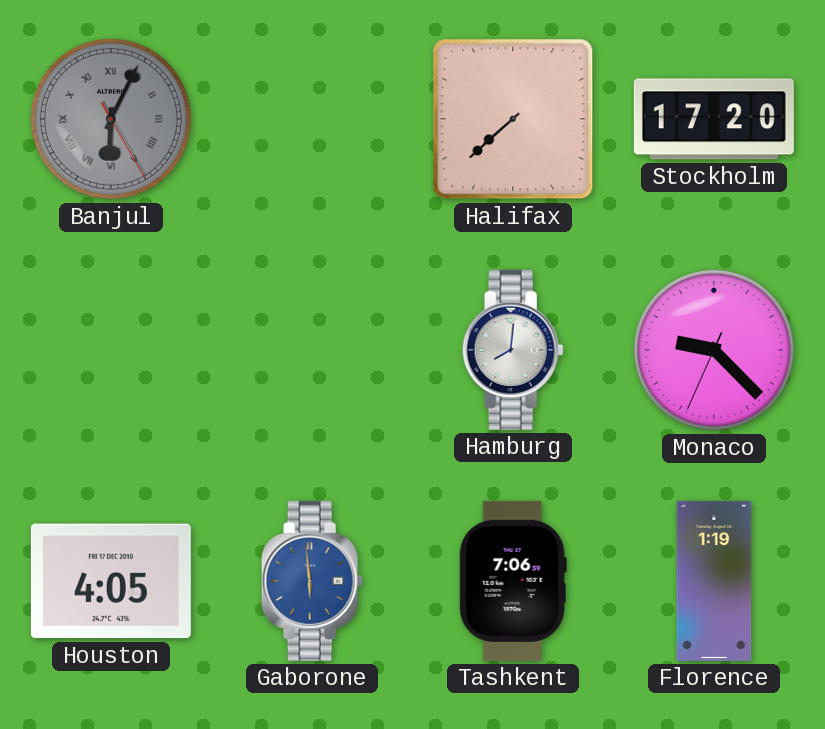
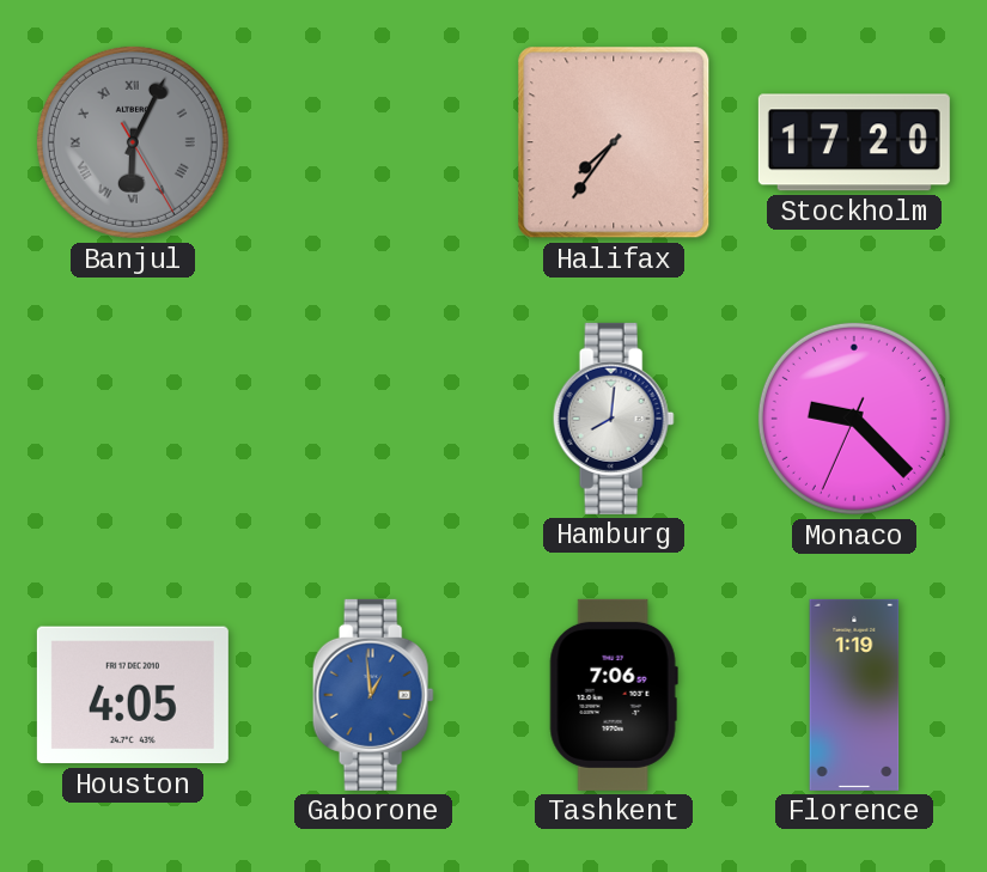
Halifax: 7:38 -> 7:36 (614, 142)
Gaborone: 5:59 -> 12:59 (373, 695)
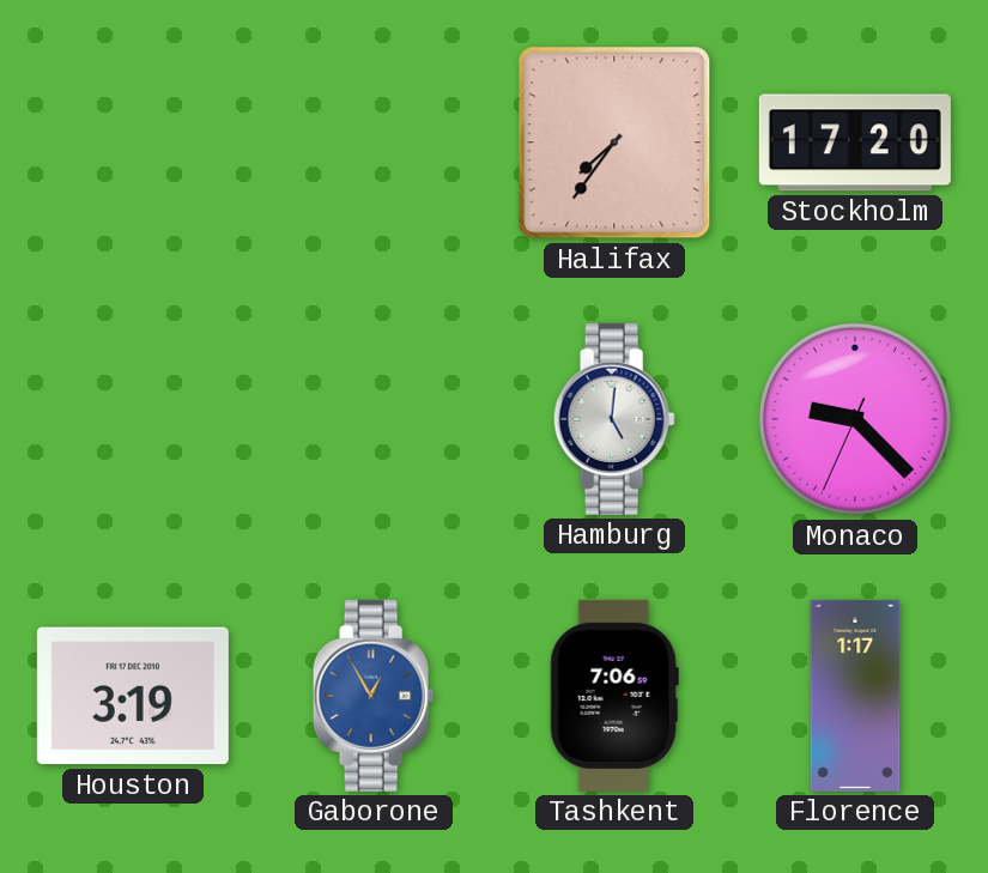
Banjul: 6:04 -> none (133, 142)
Hamburg: 8:01 -> 5:01 (614, 419)
Houston: 4:05 -> 3:19 (133, 696)
Gaborone: 12:59 -> 12:55 (374, 696)
Florence: 1:19 -> 1:17 (855, 696)
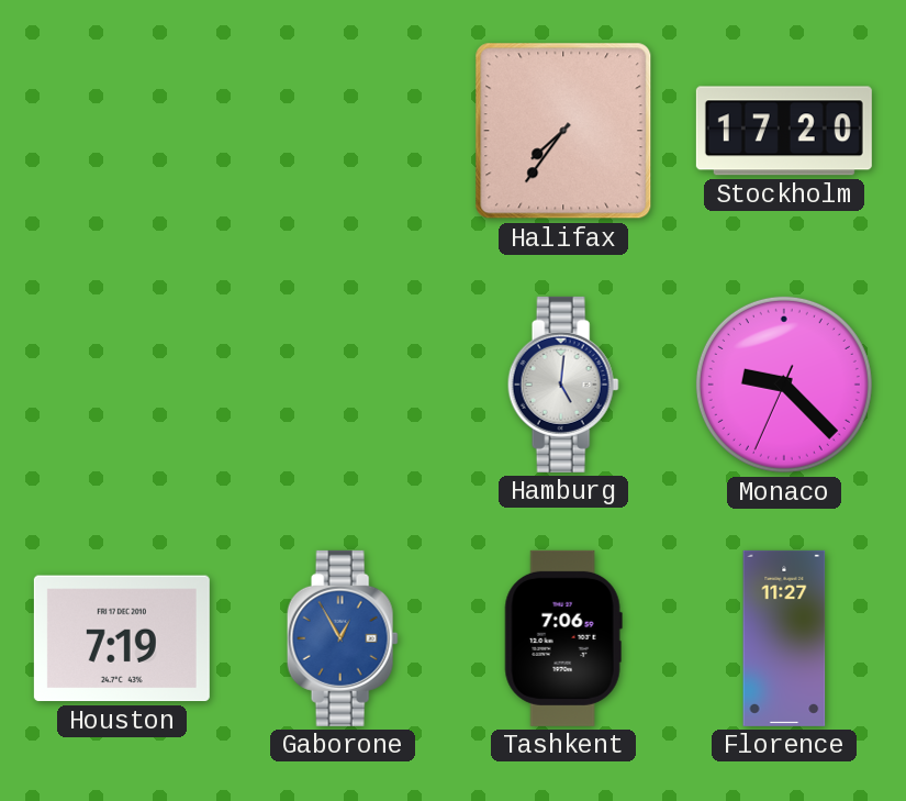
Houston: 3:19 -> 7:19 (122, 638)
Florence: 1:17 -> 11:27 (784, 638)
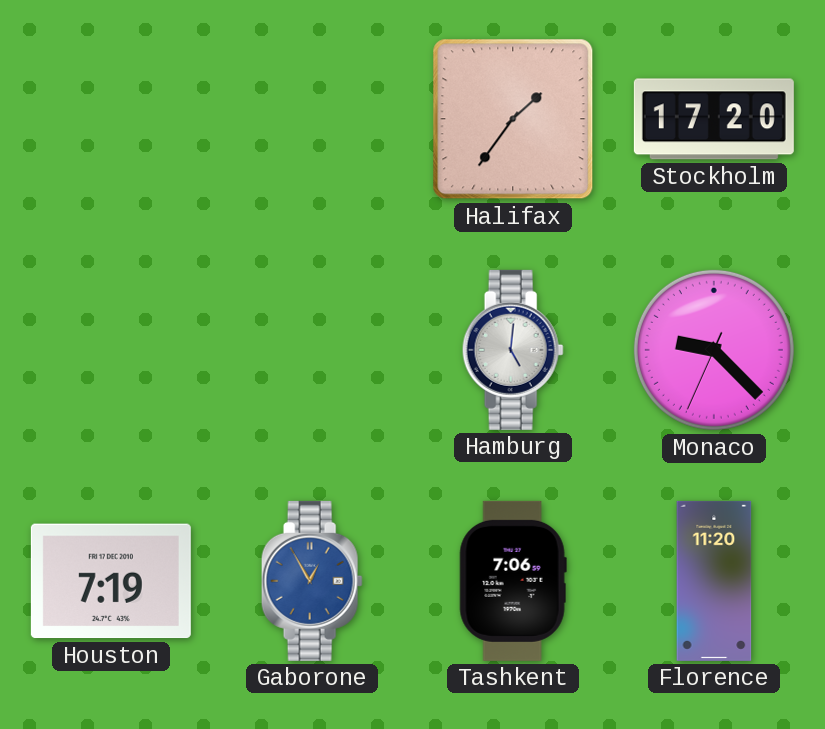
Halifax: 7:36 -> 1:36 (513, 119)
Florence: 11:27 -> 11:20 (714, 581)
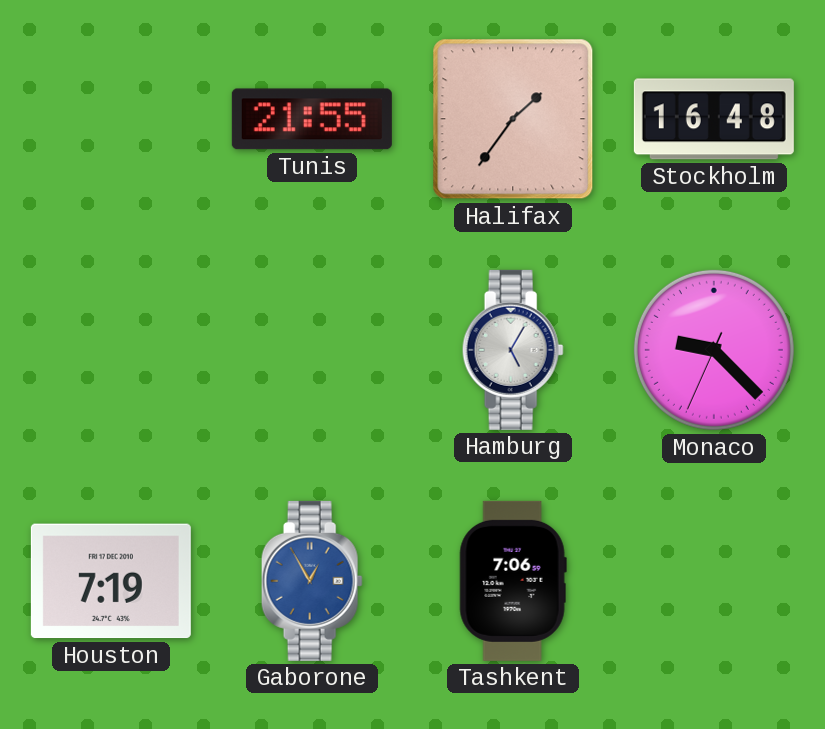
Tunis: none -> 21:55 (312, 119)
Stockholm: 17:20 -> 16:48 (714, 119)
Hamburg: 5:01 -> 5:05 (513, 350)
Florence: 11:20 -> none (714, 581)
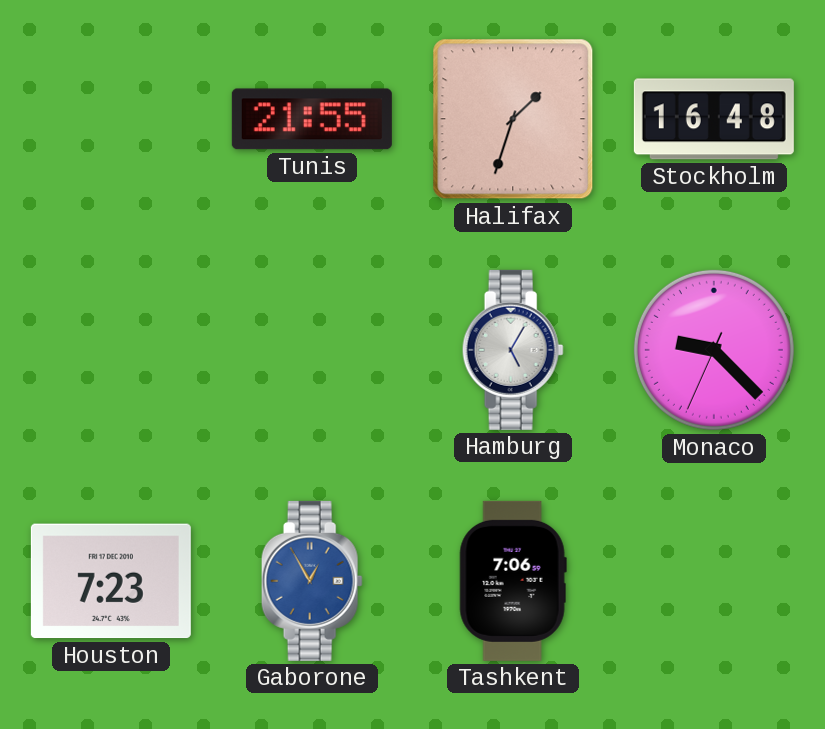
Halifax: 1:36 -> 1:33 (513, 119)
Houston: 7:19 -> 7:23 (111, 581)
